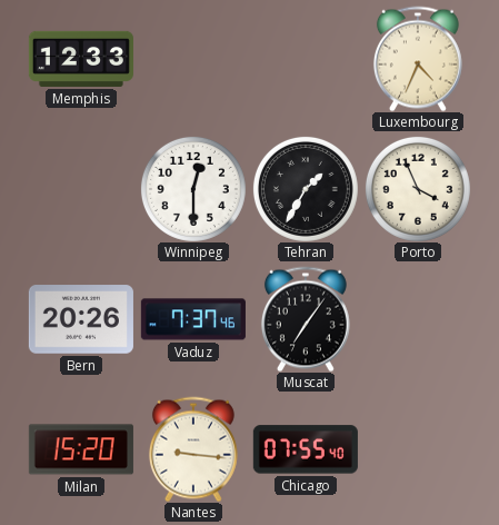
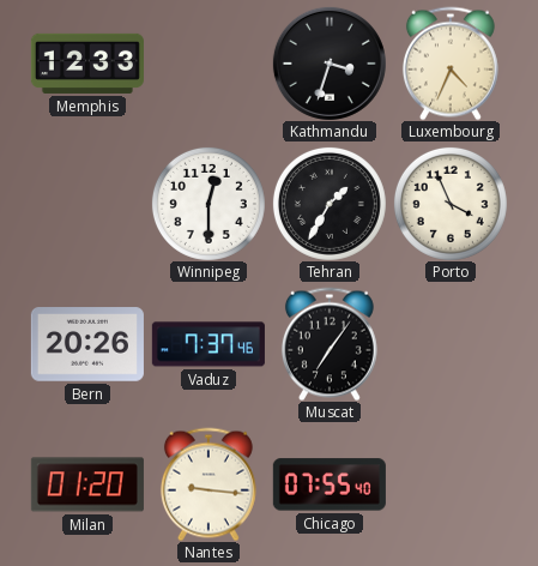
Kathmandu: none -> 3:33 (330, 64)
Milan: 15:20 -> 01:20 (87, 484)
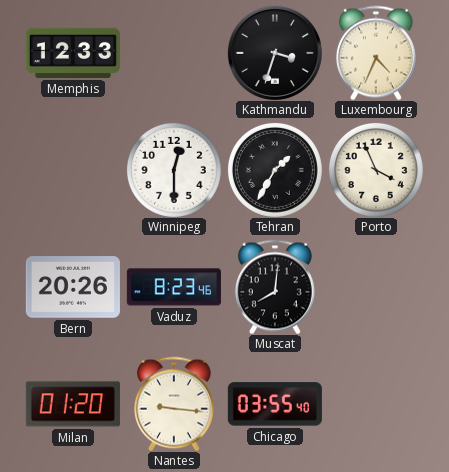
Vaduz: 7:37 -> 8:23 (174, 287)
Muscat: 7:06 -> 8:01 (275, 287)
Chicago: 07:55 -> 03:55 (275, 404)
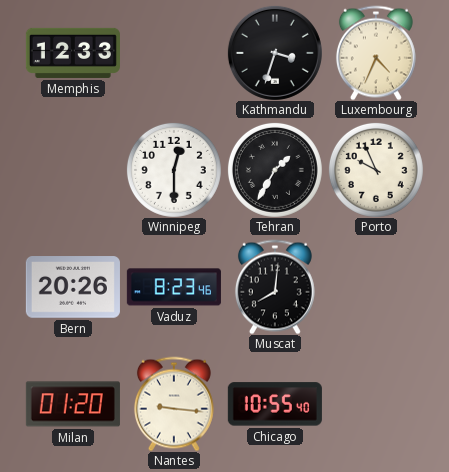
Porto: 3:56 -> 9:56 (376, 170)
Chicago: 03:55 -> 10:55 (275, 404)
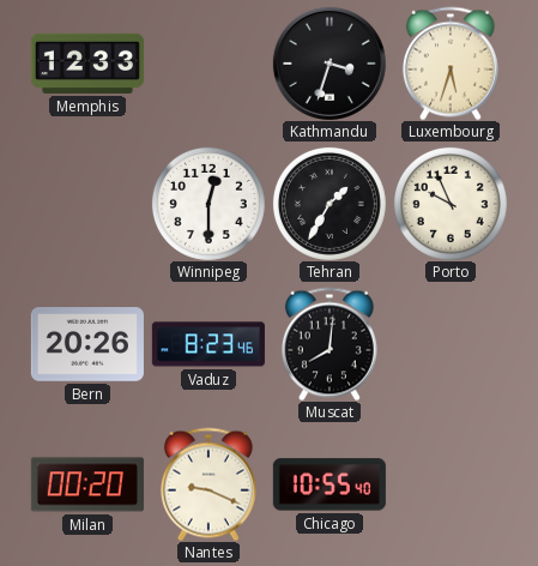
Luxembourg: 4:34 -> 5:33 (451, 64)
Milan: 01:20 -> 00:20 (87, 484)
Nantes: 9:16 -> 9:19 (208, 484)
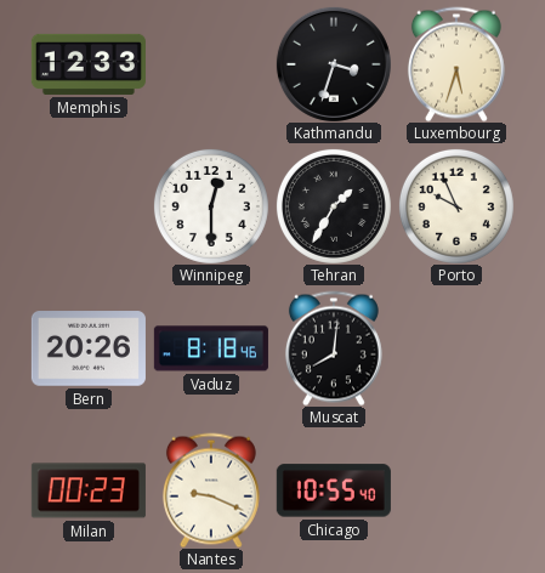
Vaduz: 8:23 -> 8:18 (211, 348)
Milan: 00:20 -> 00:23 (89, 490)
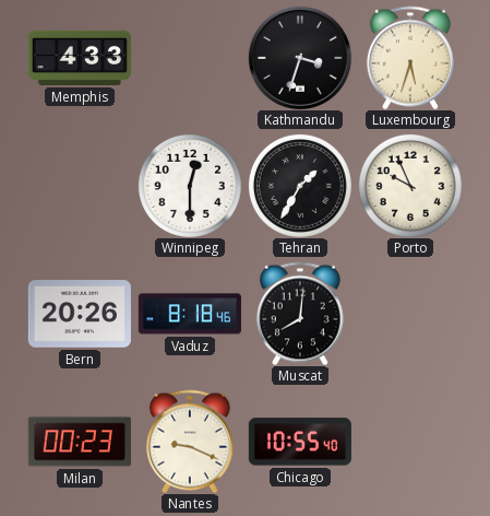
Memphis: 12:33 -> 4:33 (80, 58)
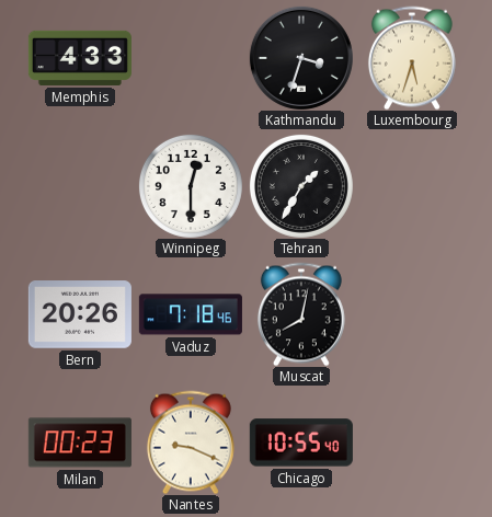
Porto: 9:56 -> none (410, 186)
Vaduz: 8:18 -> 7:18 (191, 314)
Muscat: 8:01 -> 8:02 (301, 314)
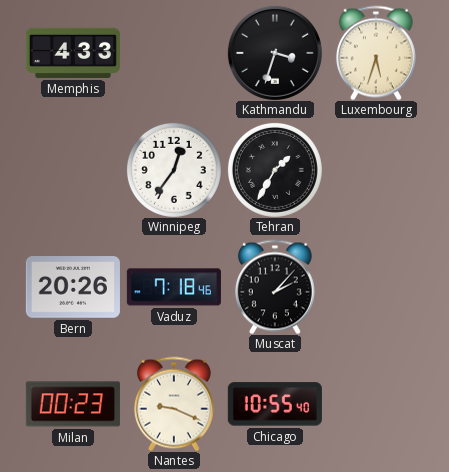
Winnipeg: 12:30 -> 12:36 (174, 170)
Muscat: 8:02 -> 2:07 (275, 287)
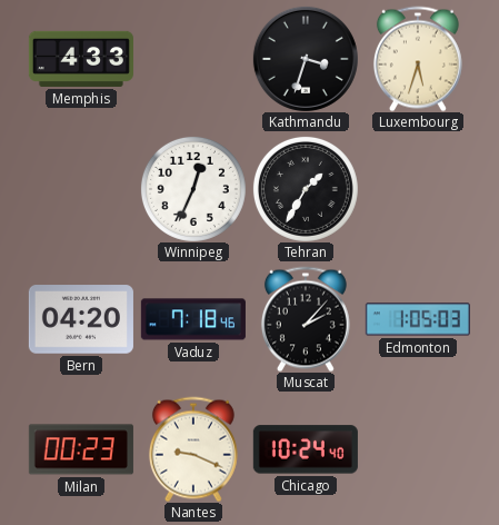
Winnipeg: 12:36 -> 12:34 (193, 189)
Bern: 20:26 -> 04:20 (81, 319)
Edmonton: none -> 1:05 (418, 319)
Chicago: 10:55 -> 10:24 (306, 449)
